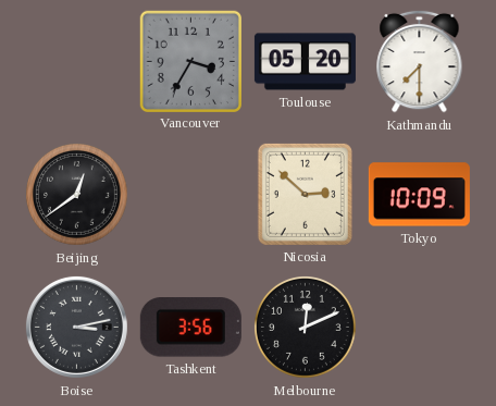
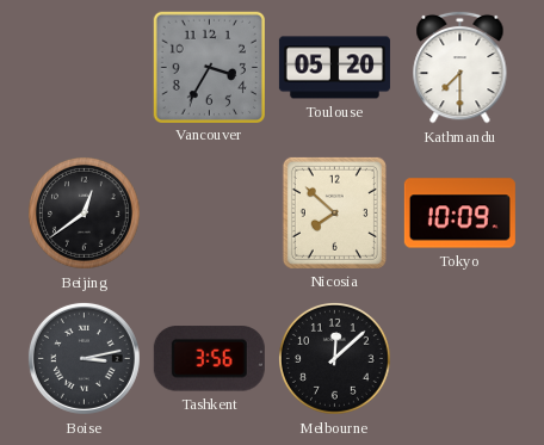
Nicosia: 2:52 -> 7:52 (334, 212)
Melbourne: 12:11 -> 12:08 (335, 359)
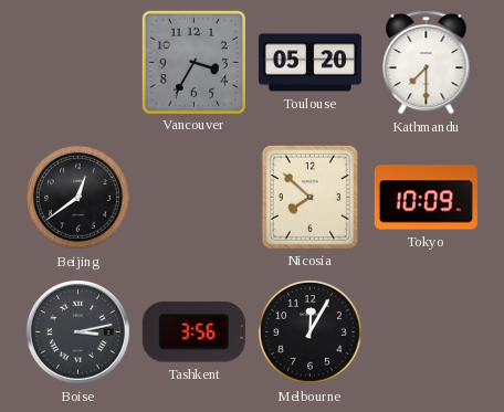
Melbourne: 12:08 -> 12:05 (311, 332)
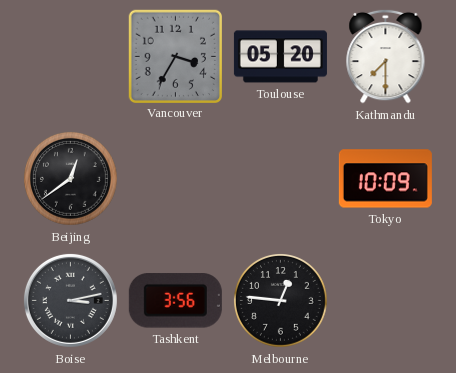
Nicosia: 7:52 -> none (309, 197)
Melbourne: 12:05 -> 12:46 (281, 301)
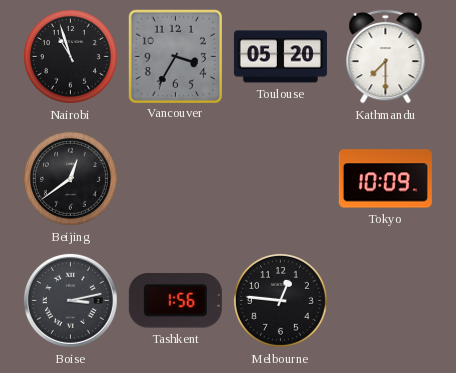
Nairobi: none -> 10:57 (71, 57)
Tashkent: 3:56 -> 1:56 (175, 301)
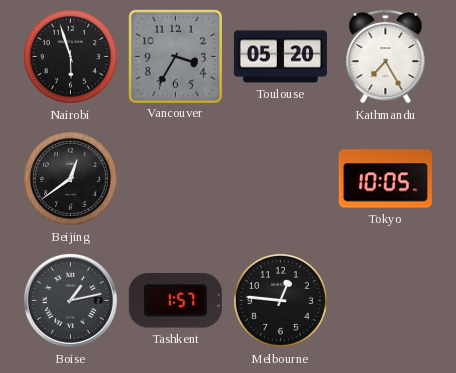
Nairobi: 10:57 -> 5:57 (71, 57)
Kathmandu: 7:30 -> 7:25 (386, 56)
Tokyo: 10:09 -> 10:05 (385, 179)
Boise: 3:13 -> 1:13 (70, 300)
Tashkent: 1:56 -> 1:57 (175, 301)
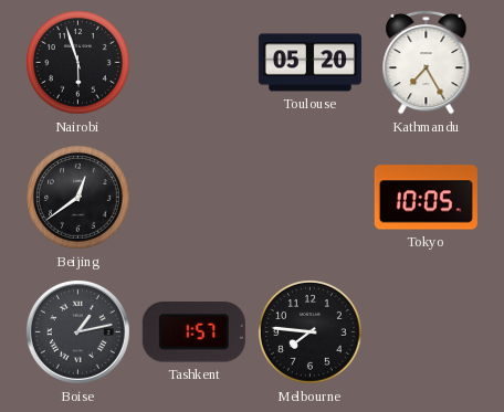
Vancouver: 3:35 -> none (175, 56)
Melbourne: 12:46 -> 7:46 (311, 332)
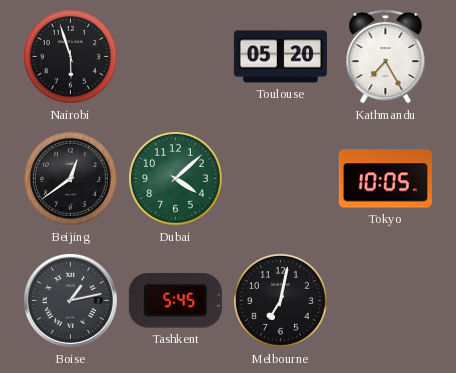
Dubai: none -> 4:08 (176, 179)
Tashkent: 1:57 -> 5:45 (175, 301)
Melbourne: 7:46 -> 7:02 (281, 301)
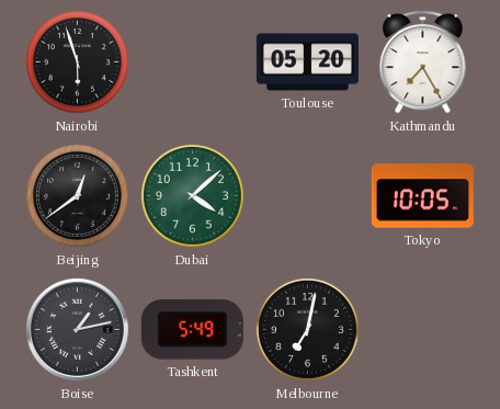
Tashkent: 5:45 -> 5:49 (192, 330)
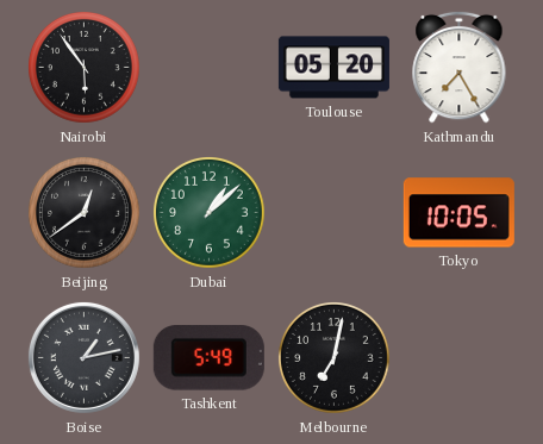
Nairobi: 5:57 -> 5:54 (85, 68)
Dubai: 4:08 -> 1:08 (210, 213)
